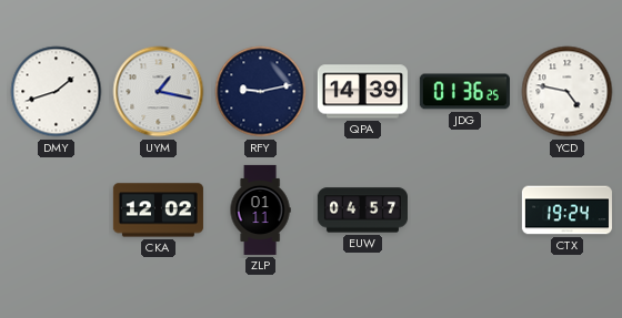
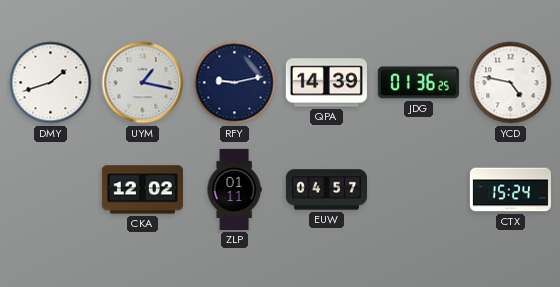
CTX: 19:24 -> 15:24 (510, 190)
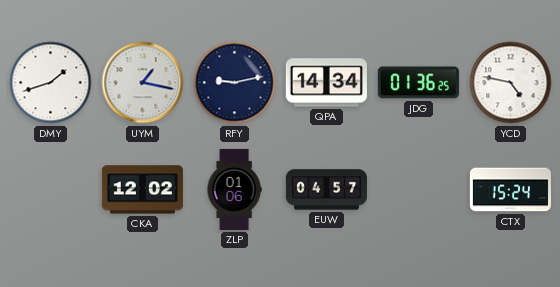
QPA: 14:39 -> 14:34 (326, 83)
ZLP: 01:11 -> 01:06 (234, 189)
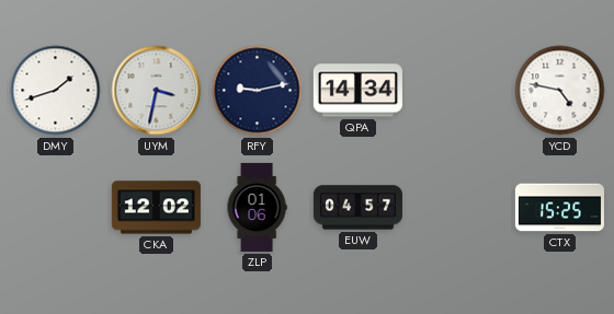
UYM: 1:17 -> 3:32 (157, 91)
JDG: 01:36 -> none (418, 83)
CTX: 15:24 -> 15:25 (559, 208)
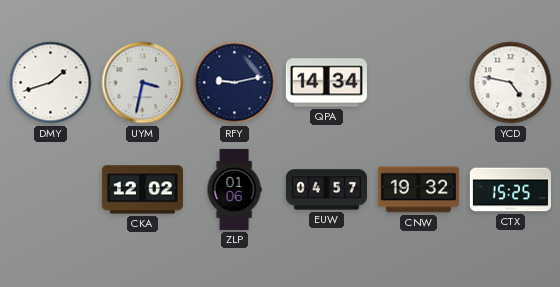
CNW: none -> 19:32 (418, 190)
